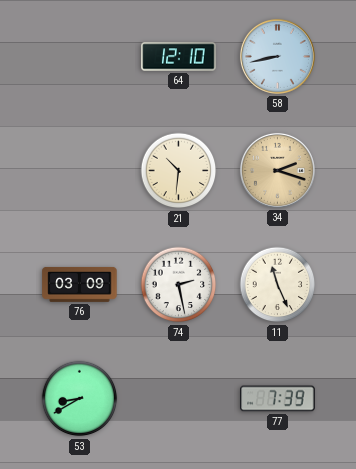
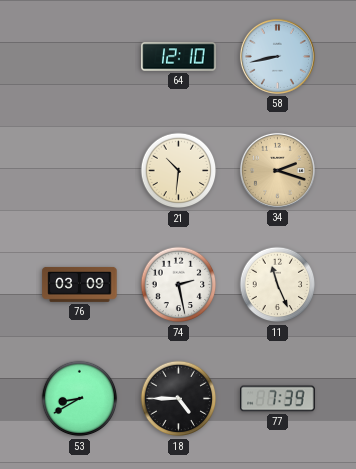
18: none -> 4:45 (179, 399)
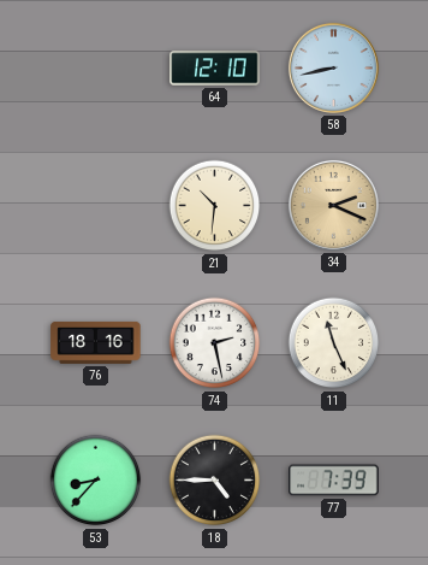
34: 2:18 -> 2:19 (333, 205)
76: 03:09 -> 18:16 (96, 342)
53: 8:40 -> 8:37 (96, 481)
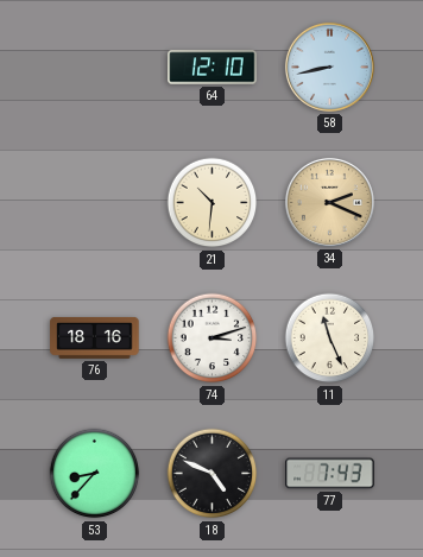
74: 2:28 -> 3:12 (213, 338)
18: 4:45 -> 4:49 (213, 474)
77: 7:39 -> 7:43 (330, 474)
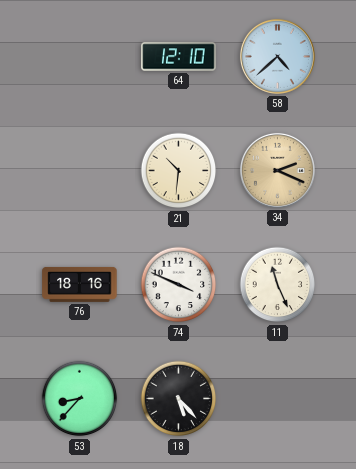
58: 8:43 -> 4:38 (277, 56)
74: 3:12 -> 3:49 (179, 285)
18: 4:49 -> 5:23 (179, 399)
77: 7:43 -> none (330, 474)
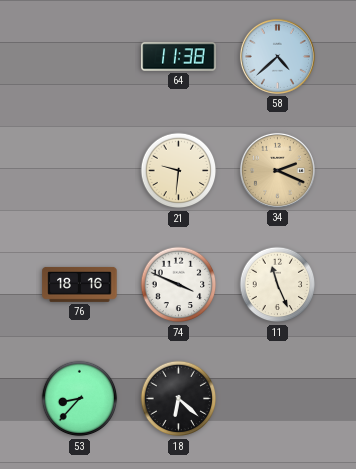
64: 12:10 -> 11:38 (179, 57)
21: 10:31 -> 9:31 (179, 171)
18: 5:23 -> 6:22 (179, 399)
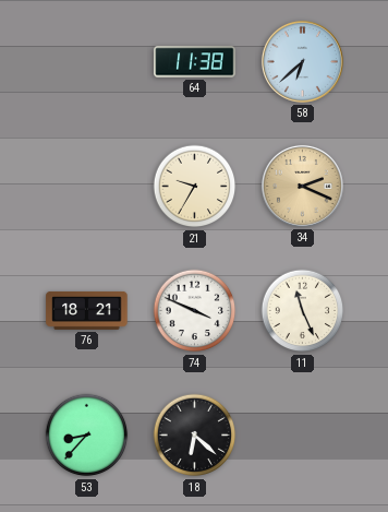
58: 4:38 -> 6:38 (302, 61)
21: 9:31 -> 9:35 (195, 187)
76: 18:16 -> 18:21 (87, 310)
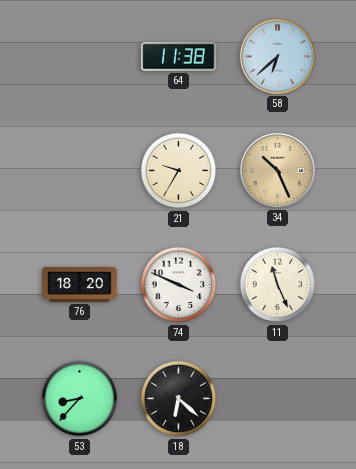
34: 2:19 -> 10:26 (277, 170)
76: 18:21 -> 18:20 (80, 284)
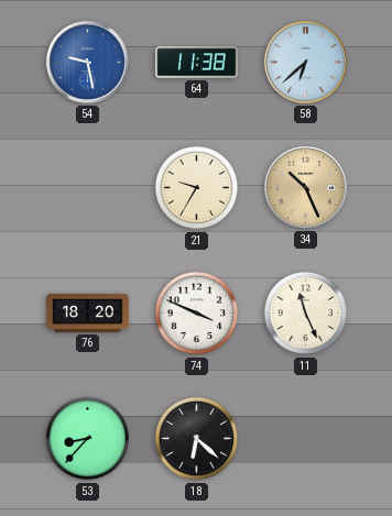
54: none -> 9:28 (87, 62)
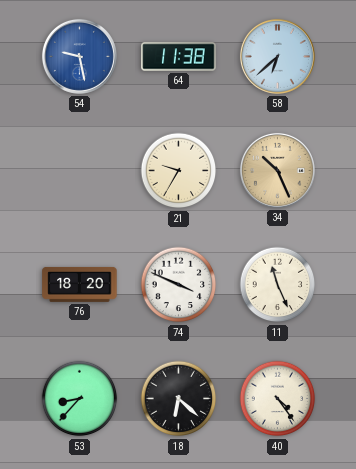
40: none -> 4:24 (278, 399)
